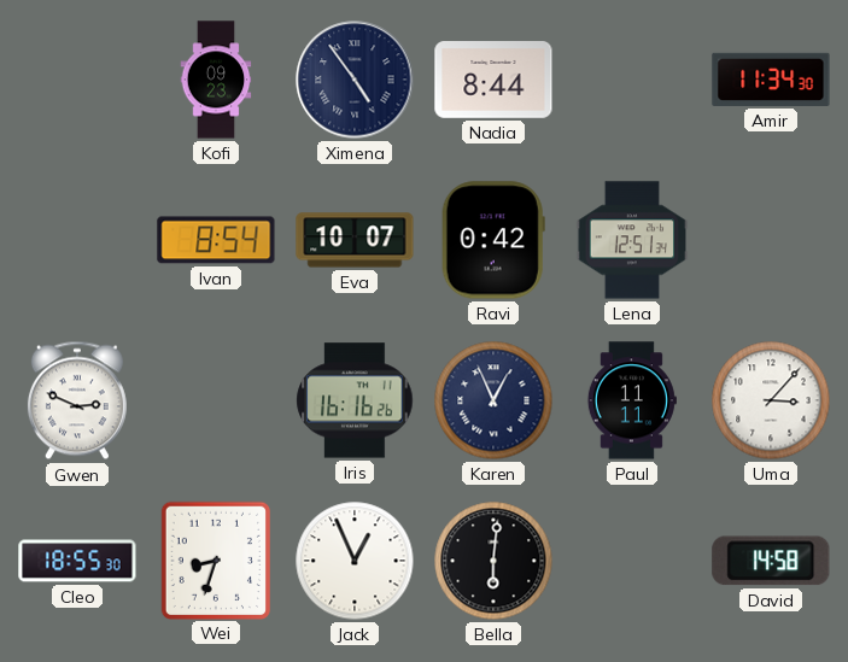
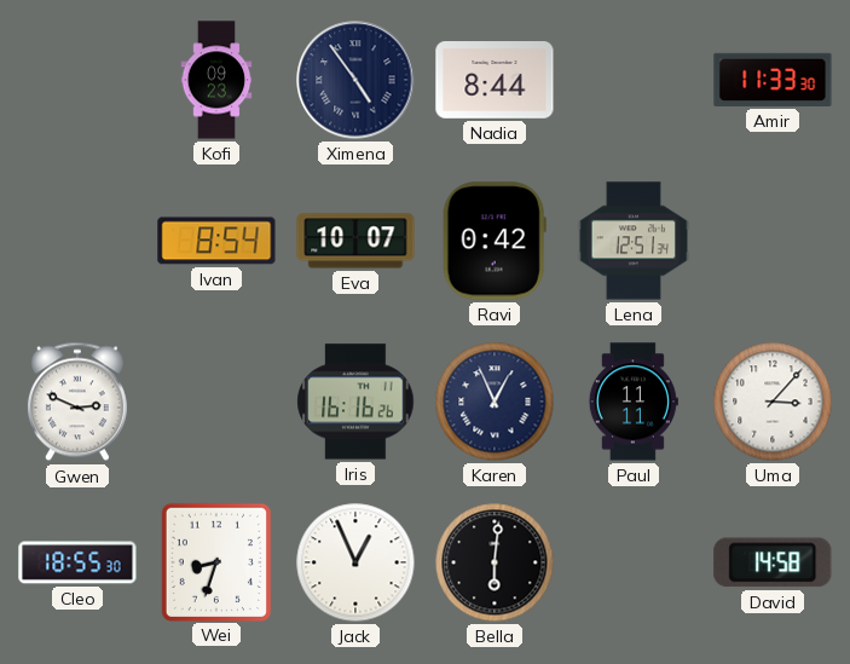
Amir: 11:34 -> 11:33 (773, 80)
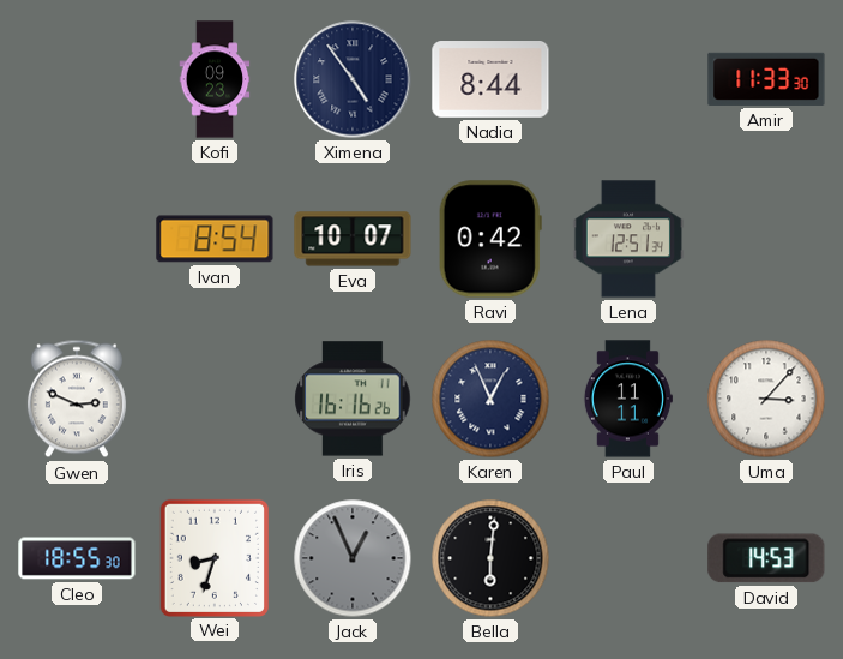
Jack dial: white -> grey (353, 558)
David: 14:58 -> 14:53 (766, 558)
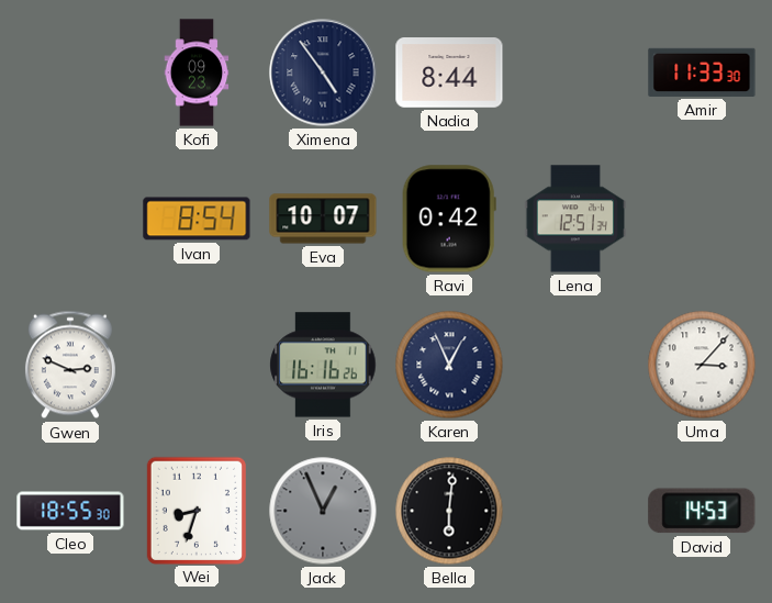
Paul: 11:11 -> none (628, 399)
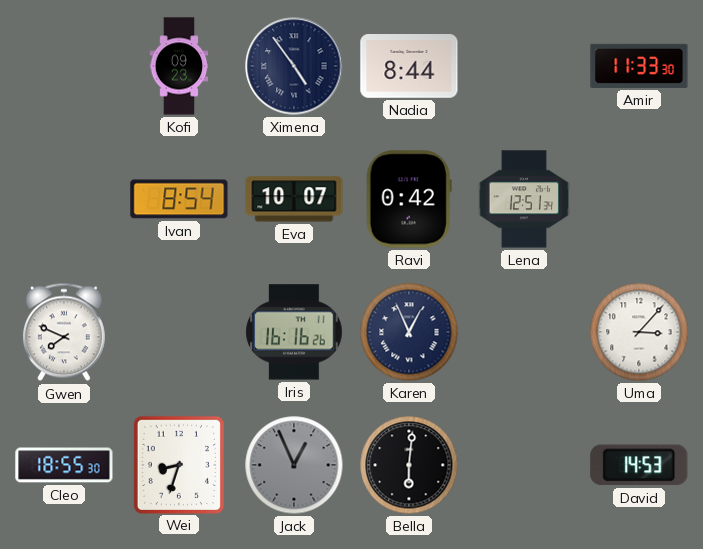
Gwen: 2:49 -> 7:49 (64, 332)
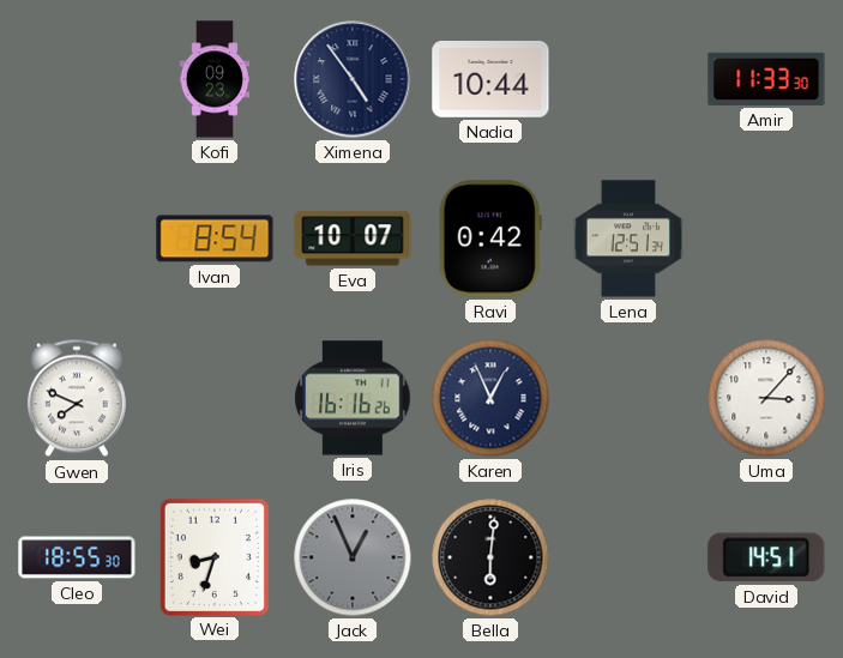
Nadia: 8:44 -> 10:44 (490, 80)
David: 14:53 -> 14:51 (766, 557)
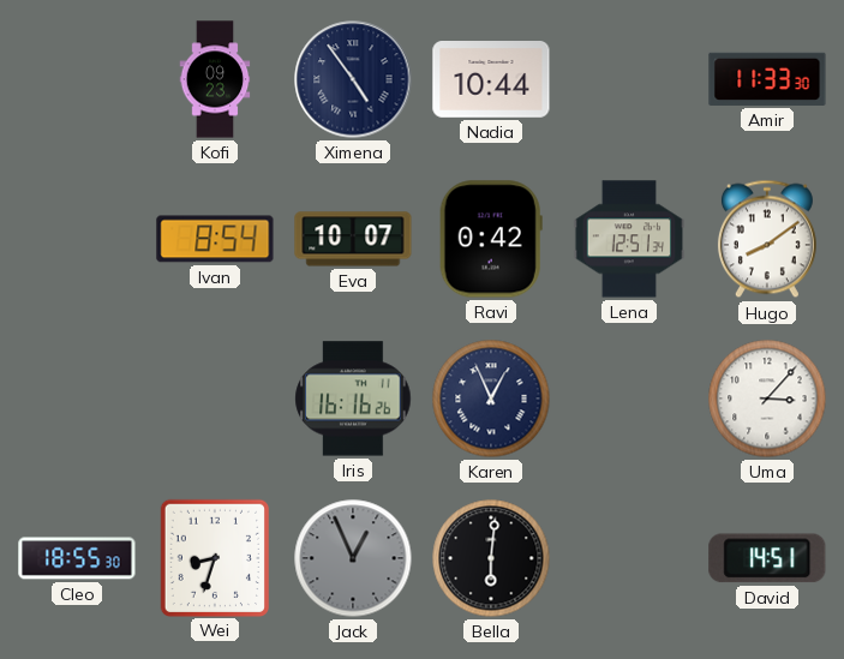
Hugo: none -> 8:09 (767, 239)
Gwen: 7:49 -> none (77, 398)
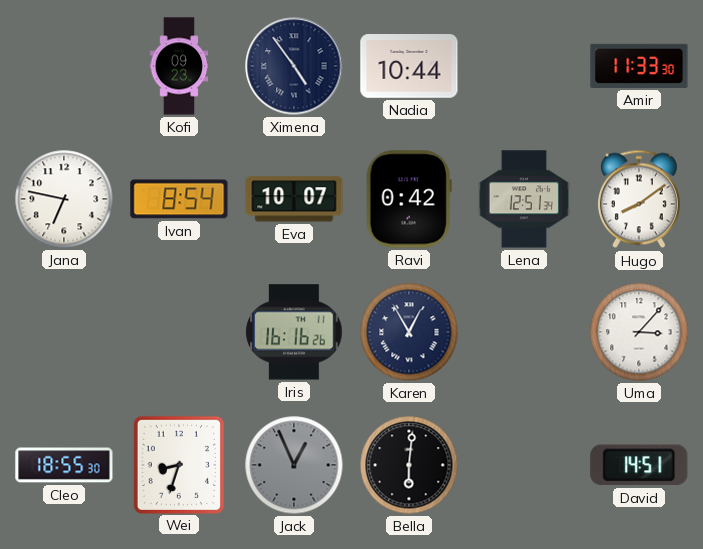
Jana: none -> 6:47 (64, 199)
Karen: 12:56 -> 12:55 (409, 332)
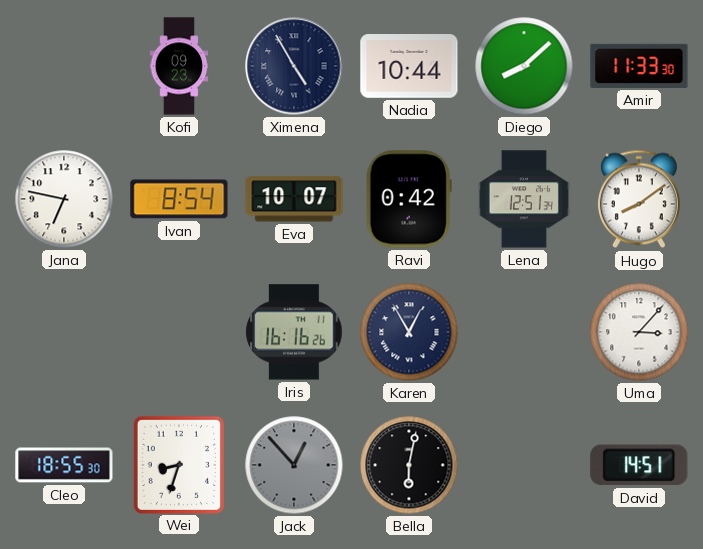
Ximena: 4:54 -> 4:55 (294, 66)
Diego: none -> 8:08 (524, 66)
Jack: 12:56 -> 12:53 (294, 465)
Bella: 6:01 -> 6:02 (409, 465)
